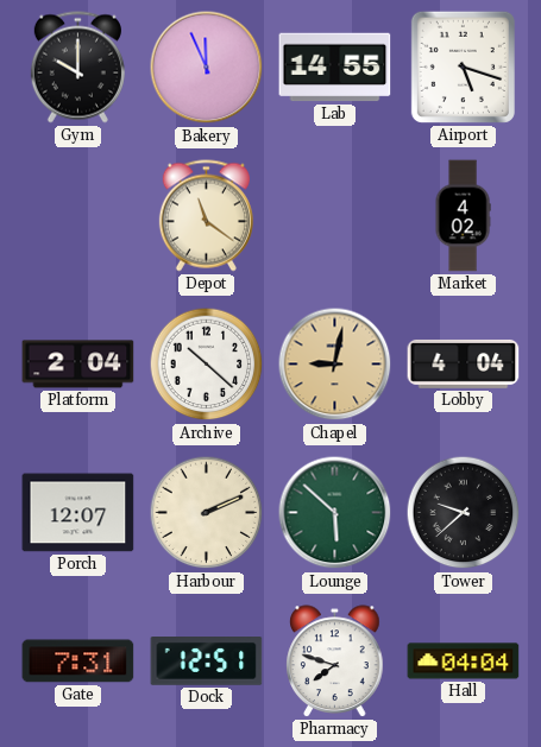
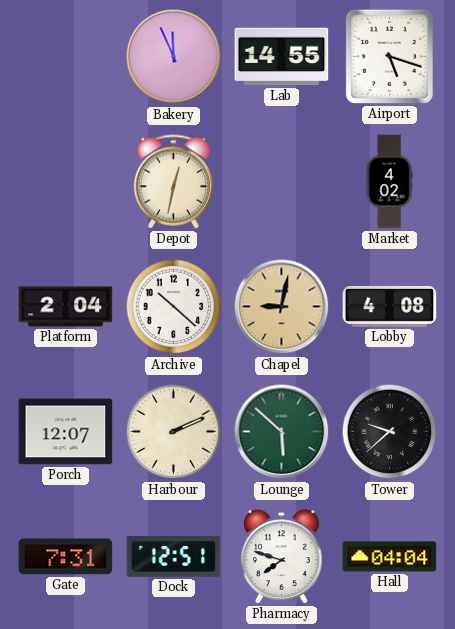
Gym: 10:00 -> none (77, 68)
Depot: 11:21 -> 12:32 (173, 182)
Lobby: 4:04 -> 4:08 (390, 306)
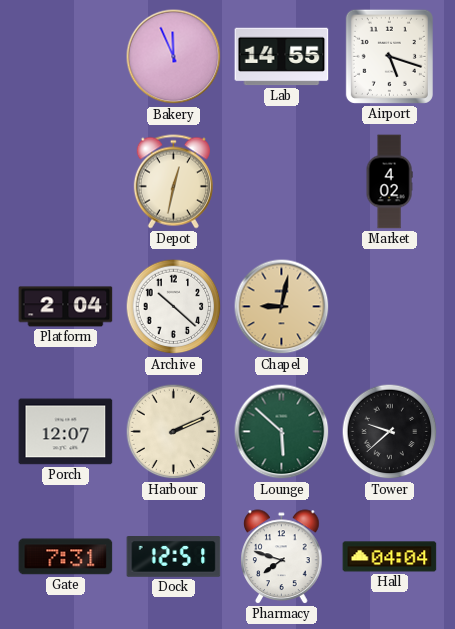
Lobby: 4:08 -> none (390, 306)
